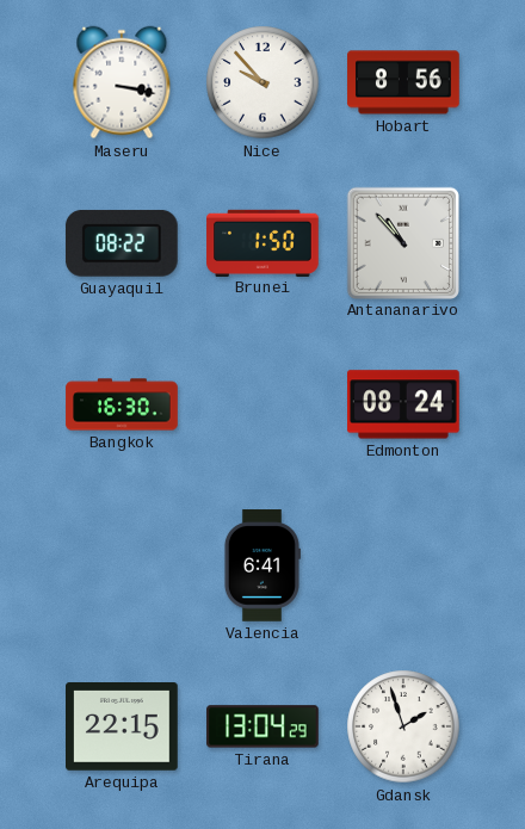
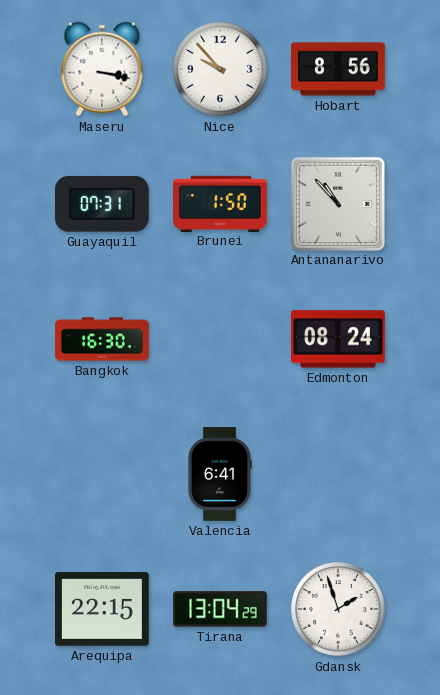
Guayaquil: 08:22 -> 07:31 (102, 204)
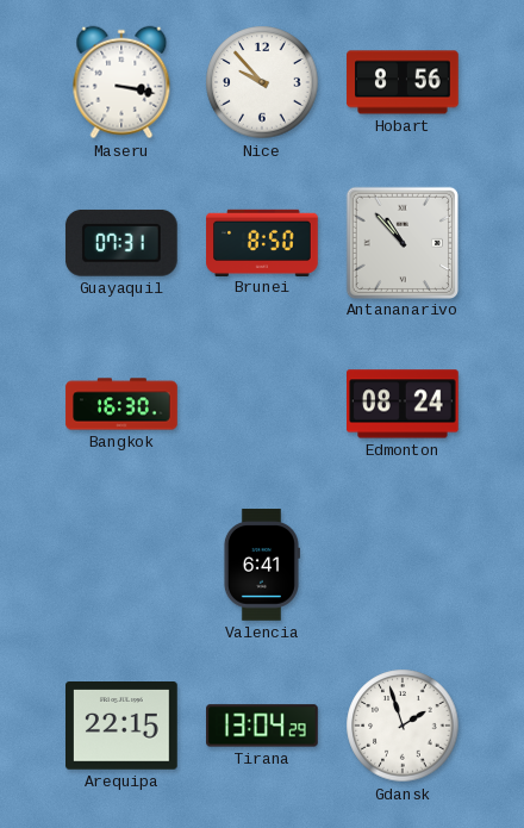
Brunei: 1:50 -> 8:50 (262, 242)
